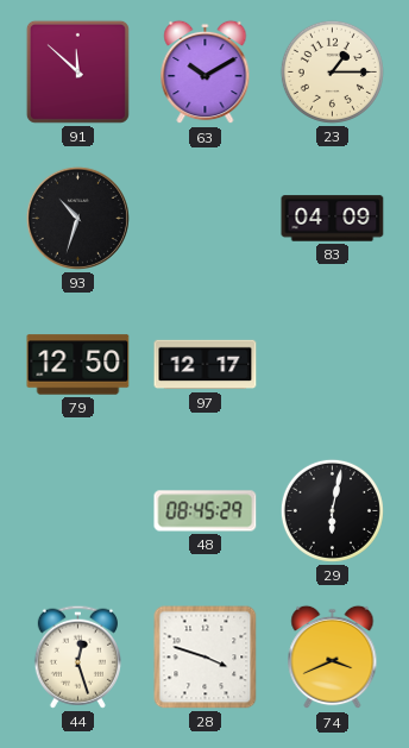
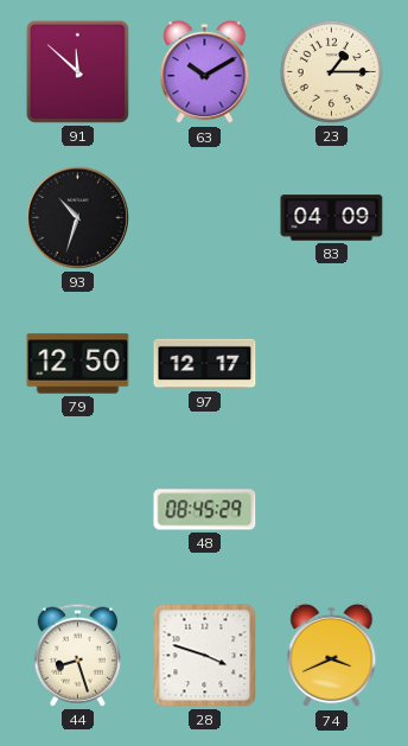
29: 6:02 -> none (332, 510)
44: 12:27 -> 8:27 (77, 655)
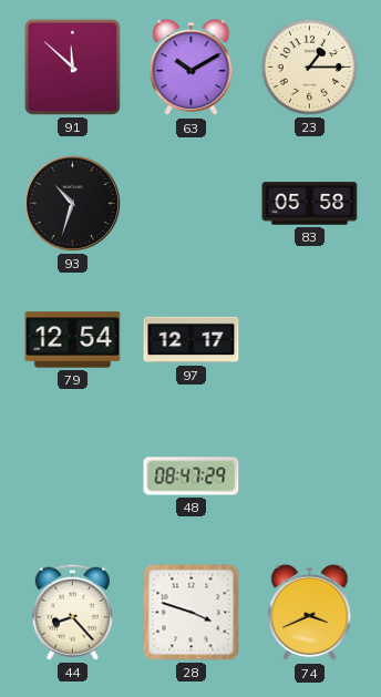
83: 04:09 -> 05:58 (310, 204)
79: 12:50 -> 12:54 (73, 340)
48: 08:45 -> 08:47 (192, 476)
44: 8:27 -> 8:23 (72, 612)
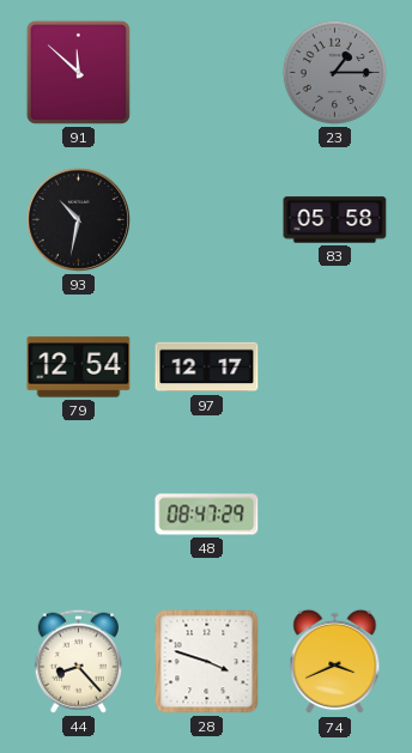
63: 10:10 -> none (192, 68)
23 dial: cream -> grey (334, 72)
93: 10:33 -> 10:32 (78, 219)
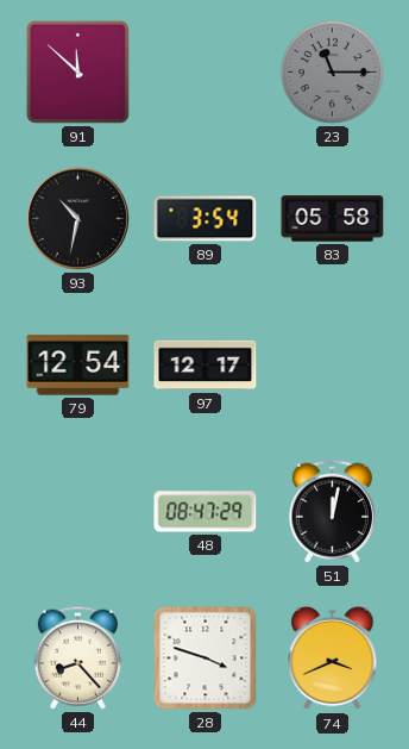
23: 1:15 -> 11:15 (332, 71)
89: none -> 3:54 (206, 219)
51: none -> 12:02 (332, 511)
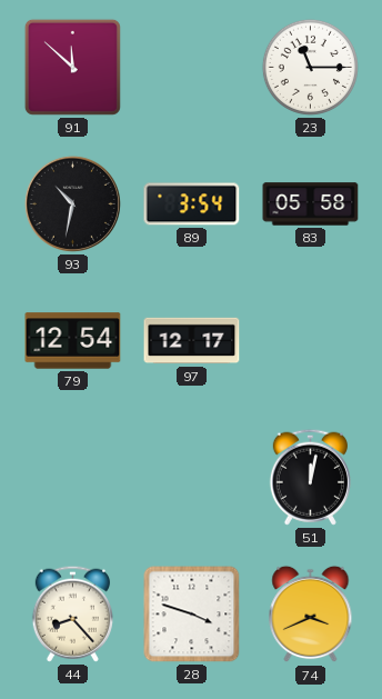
23 dial: grey -> white (310, 67)
48: 08:47 -> none (206, 512)
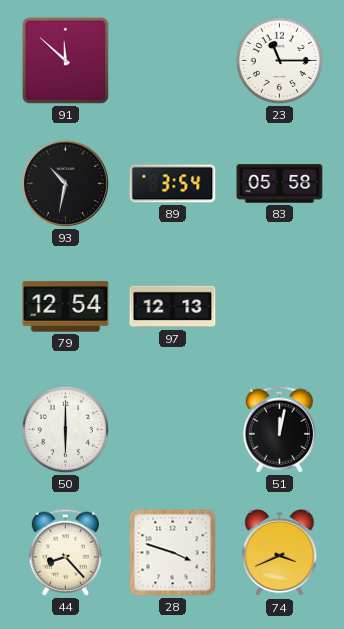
97: 12:17 -> 12:13 (173, 307)
50: none -> 6:00 (65, 429)
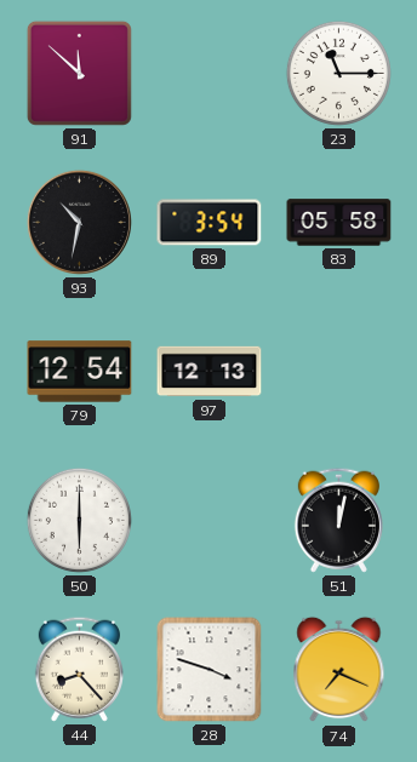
74: 3:41 -> 7:19 (339, 670)
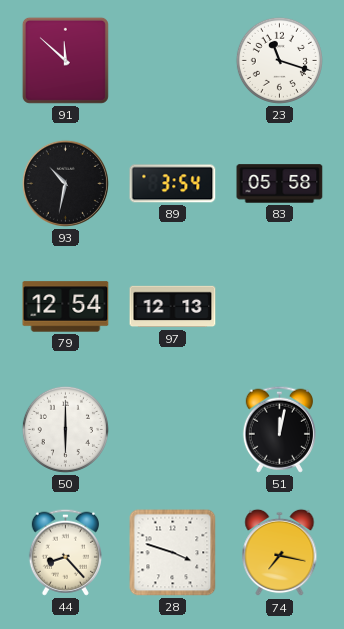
23: 11:15 -> 11:18 (279, 60)
74: 7:19 -> 7:17 (280, 553)
